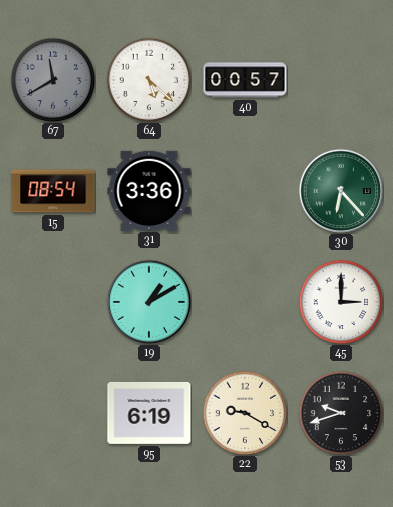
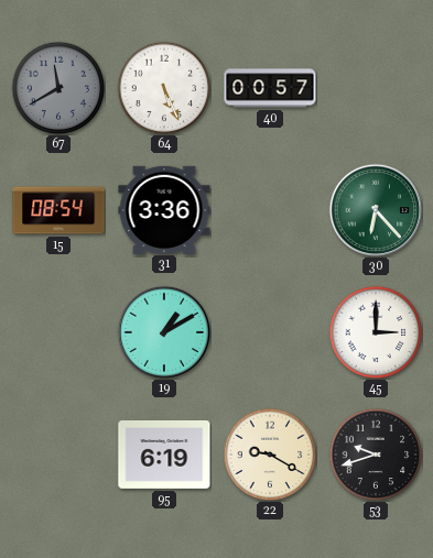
64: 5:22 -> 5:26 (164, 88)
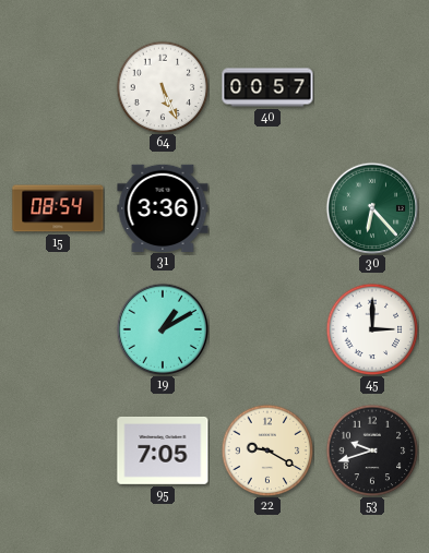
67: 11:40 -> none (58, 88)
95: 6:19 -> 7:05 (163, 450)
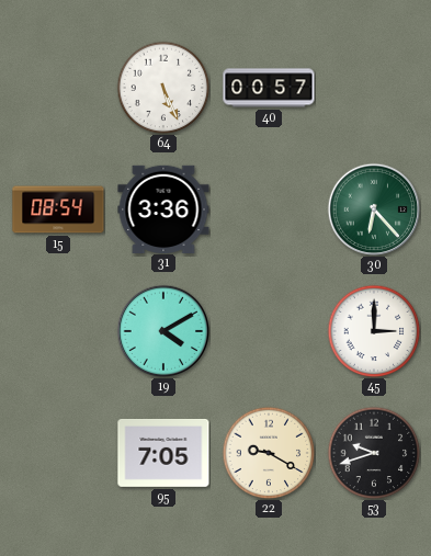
19: 1:10 -> 4:10 (163, 331)
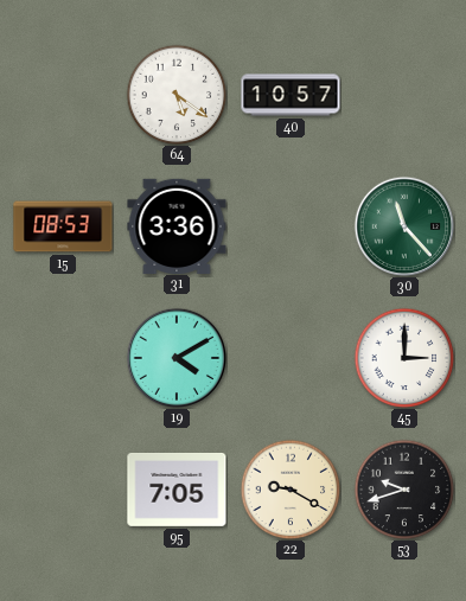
64: 5:26 -> 5:21 (177, 95)
40: 00:57 -> 10:57 (291, 95)
15: 08:54 -> 08:53 (63, 226)
30: 6:23 -> 11:23 (404, 226)
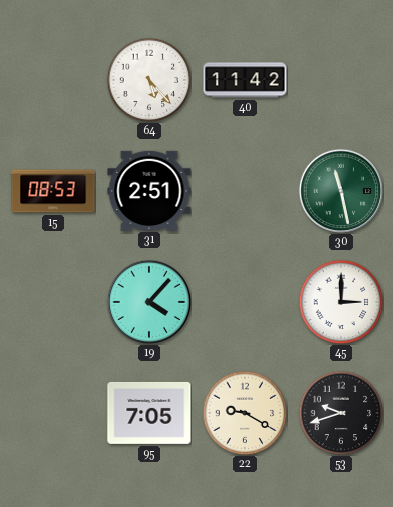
64: 5:21 -> 5:23 (149, 80)
40: 10:57 -> 11:42 (245, 80)
31: 3:36 -> 2:51 (149, 190)
30: 11:23 -> 11:28 (341, 191)
19: 4:10 -> 4:07 (149, 302)
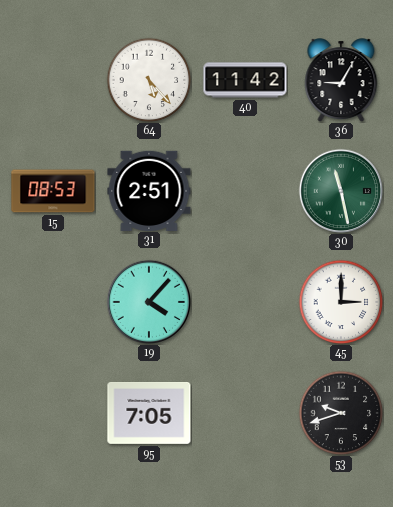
36: none -> 9:05 (341, 80)
22: 9:20 -> none (245, 413)
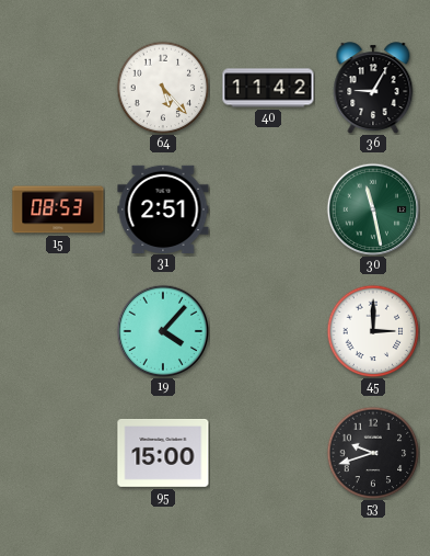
95: 7:05 -> 15:00 (163, 453)
